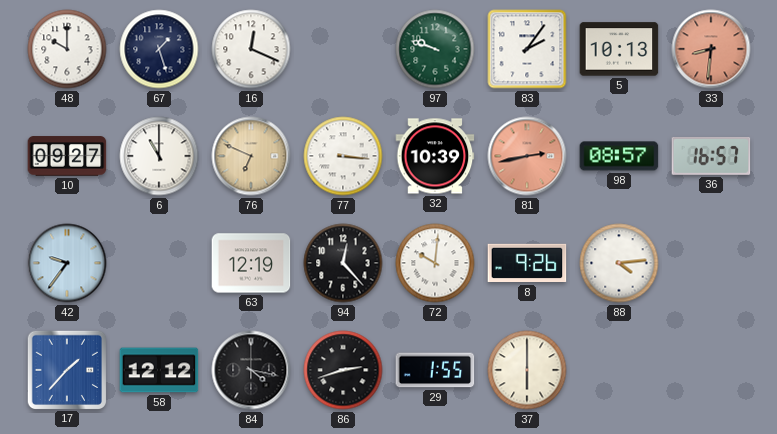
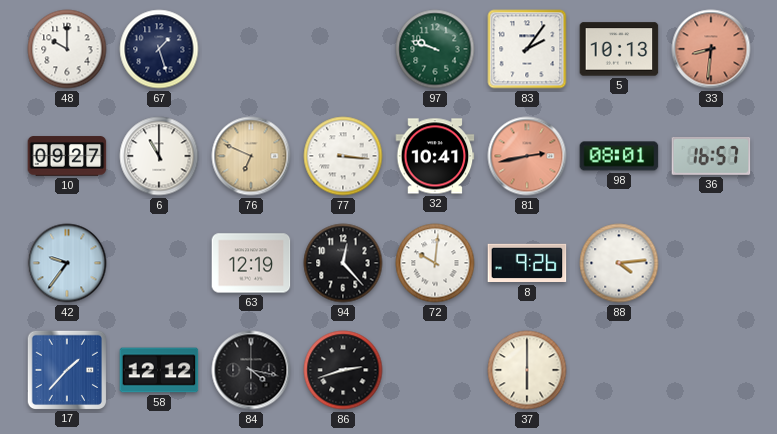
16: 12:19 -> none (251, 49)
32: 10:39 -> 10:41 (435, 156)
98: 08:57 -> 08:01 (619, 156)
29: 1:55 -> none (435, 370)
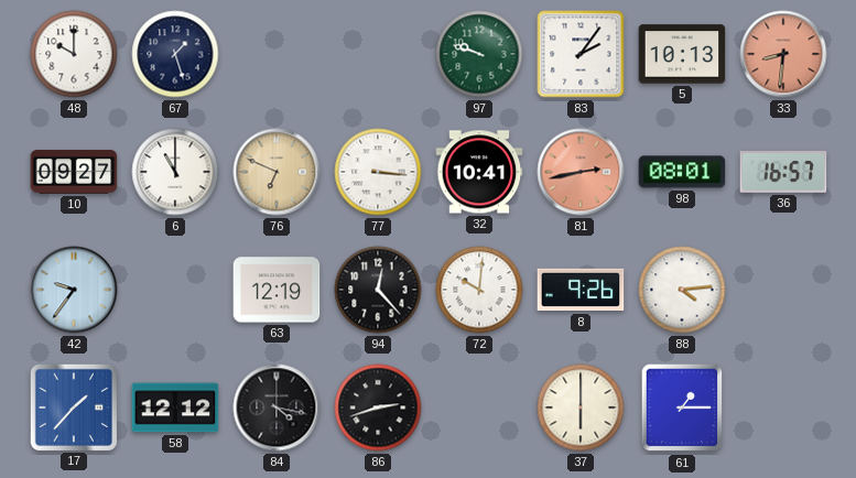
61: none -> 1:15 (682, 408)
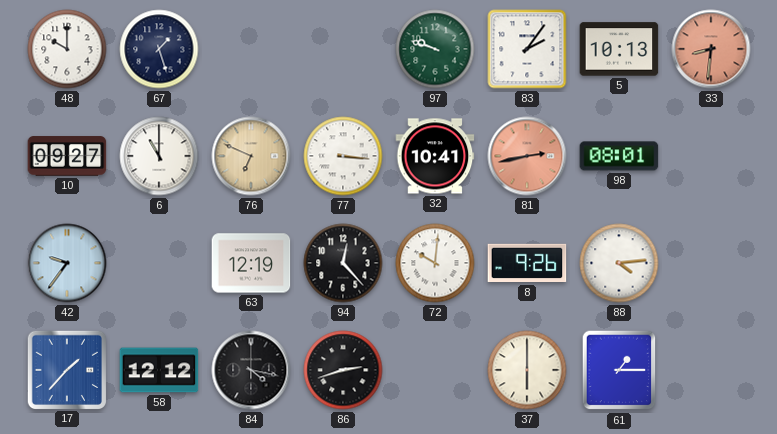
36: 16:57 -> none (783, 172)
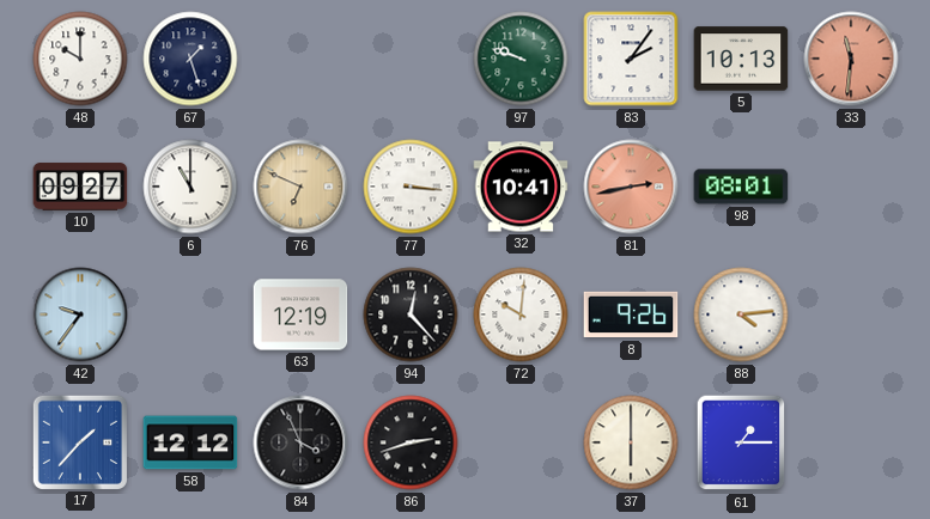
33: 8:31 -> 11:31 (851, 59)
84: 4:17 -> 3:56 (300, 442)
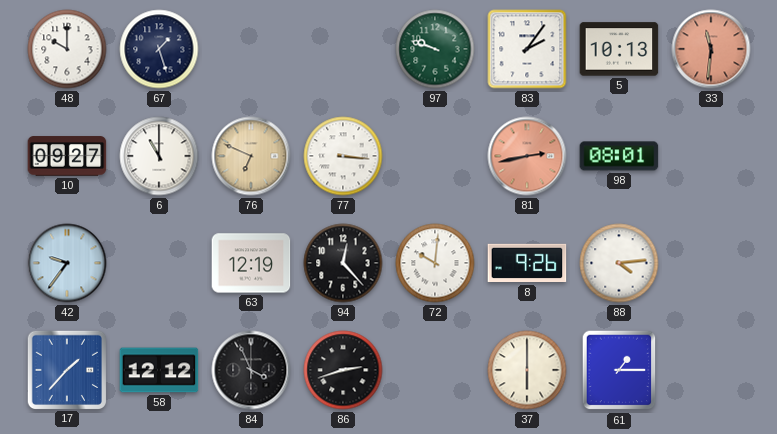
32: 10:41 -> none (521, 187)
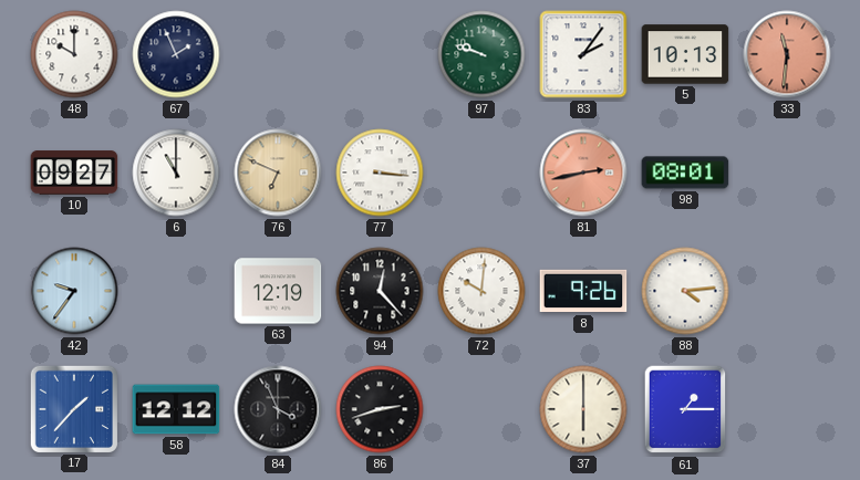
67: 1:27 -> 1:56 (176, 54)
